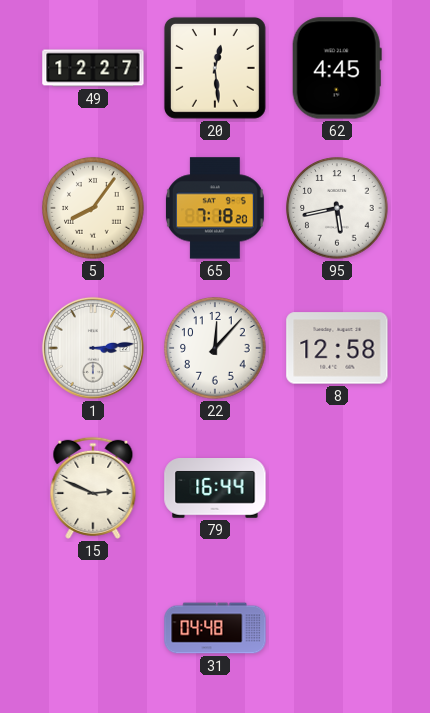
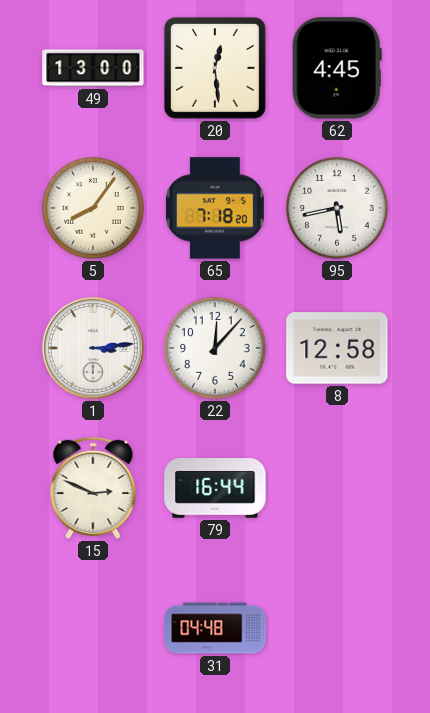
49: 12:27 -> 13:00 (93, 68)
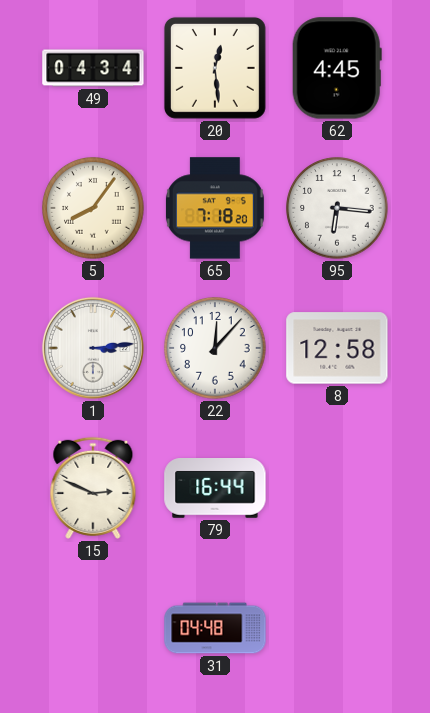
49: 13:00 -> 04:34 (93, 68)
95: 5:43 -> 6:16 (337, 208)
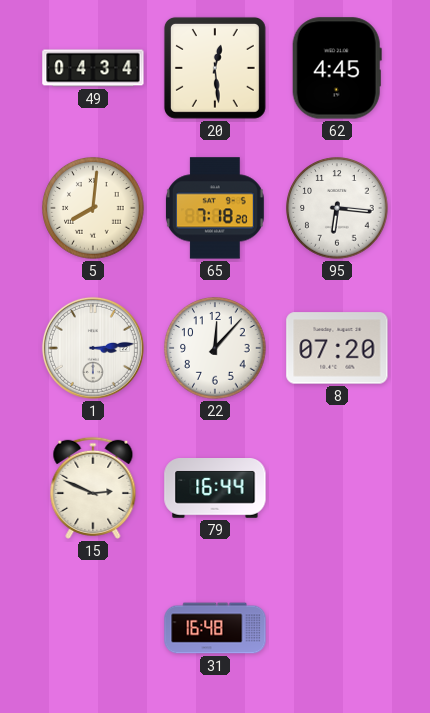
5: 8:06 -> 8:01 (93, 208)
8: 12:58 -> 07:20 (337, 348)
31: 04:48 -> 16:48 (215, 628)
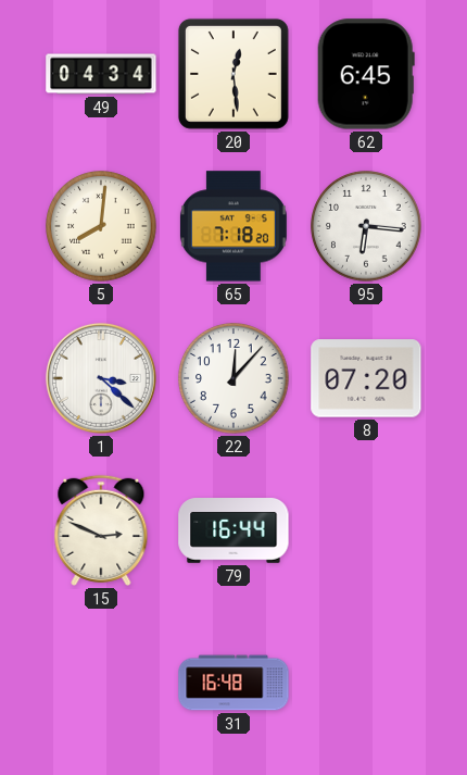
62: 4:45 -> 6:45 (366, 74)
1: 3:14 -> 3:22 (101, 378)
